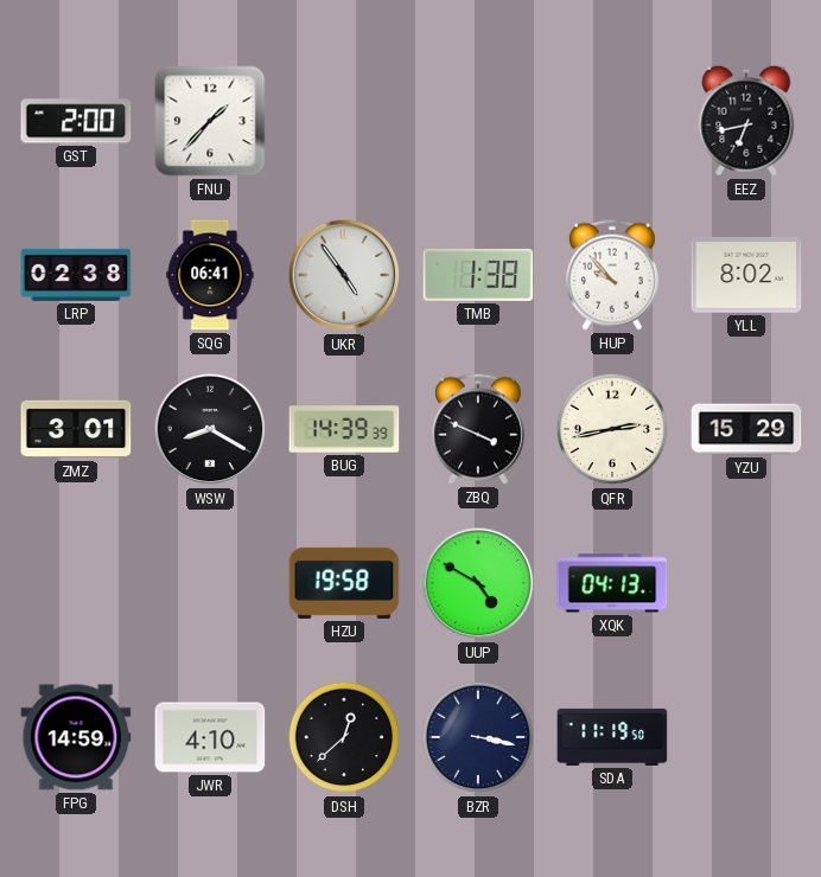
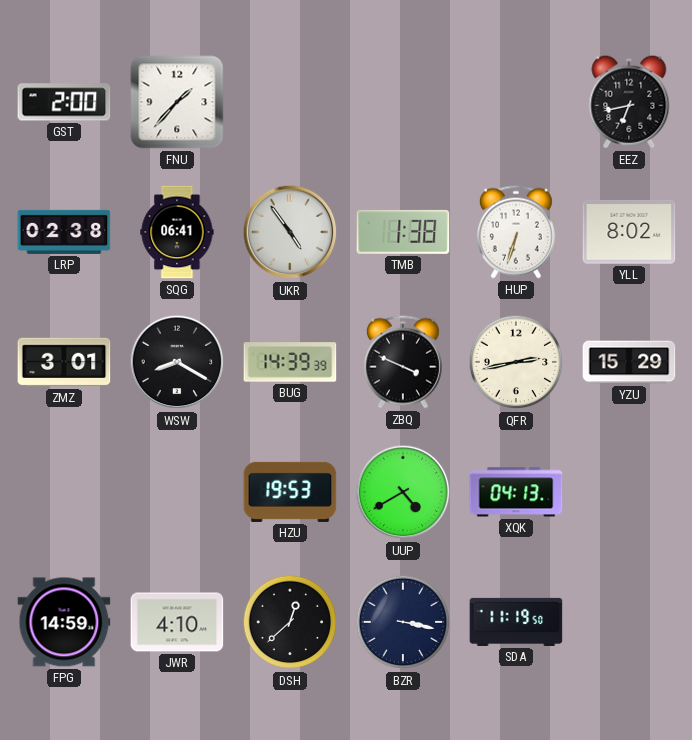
HUP: 9:53 -> 6:33 (516, 232)
HZU: 19:58 -> 19:53 (290, 492)
UUP: 4:50 -> 4:40 (403, 492)
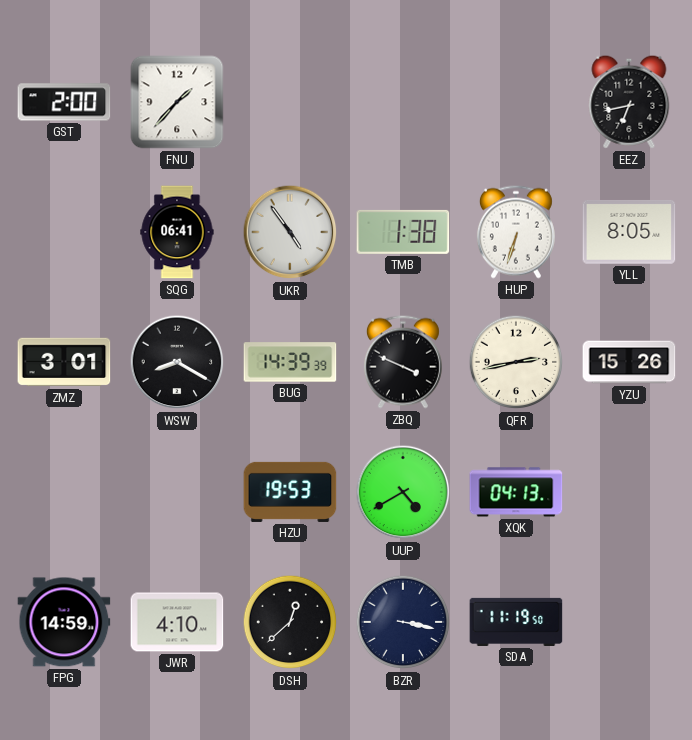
LRP: 02:38 -> none (64, 232)
YLL: 8:02 -> 8:05 (629, 232)
YZU: 15:29 -> 15:26 (629, 362)
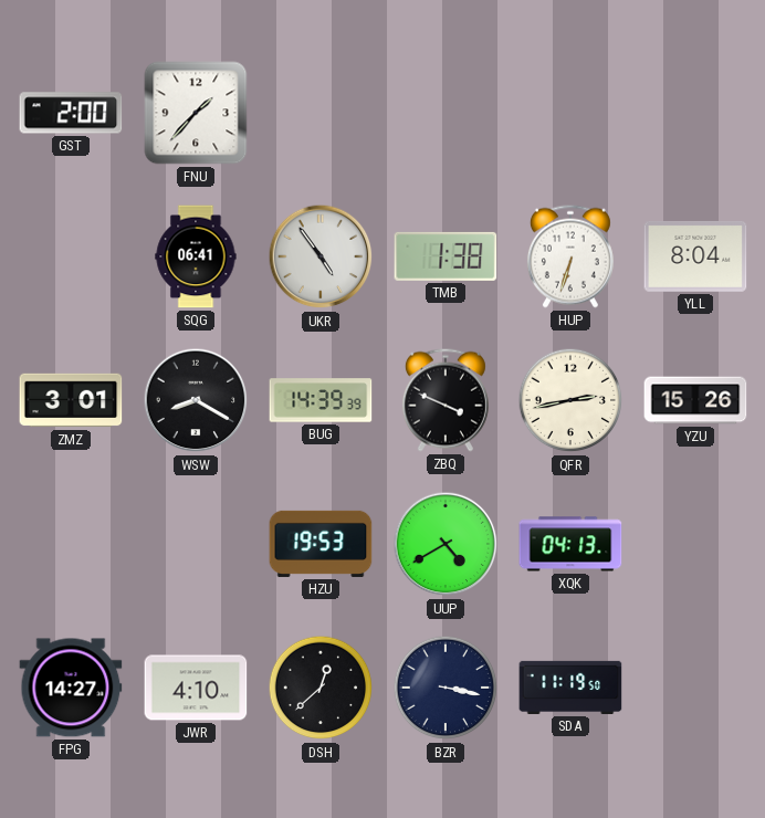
EEZ: 6:43 -> none (629, 102)
YLL: 8:05 -> 8:04 (695, 256)
FPG: 14:59 -> 14:27 (71, 688)
